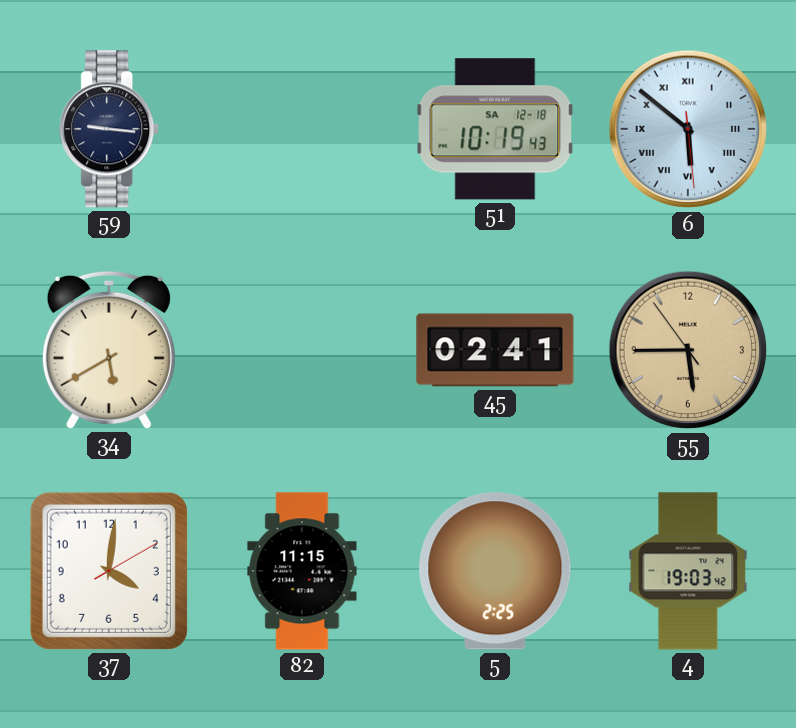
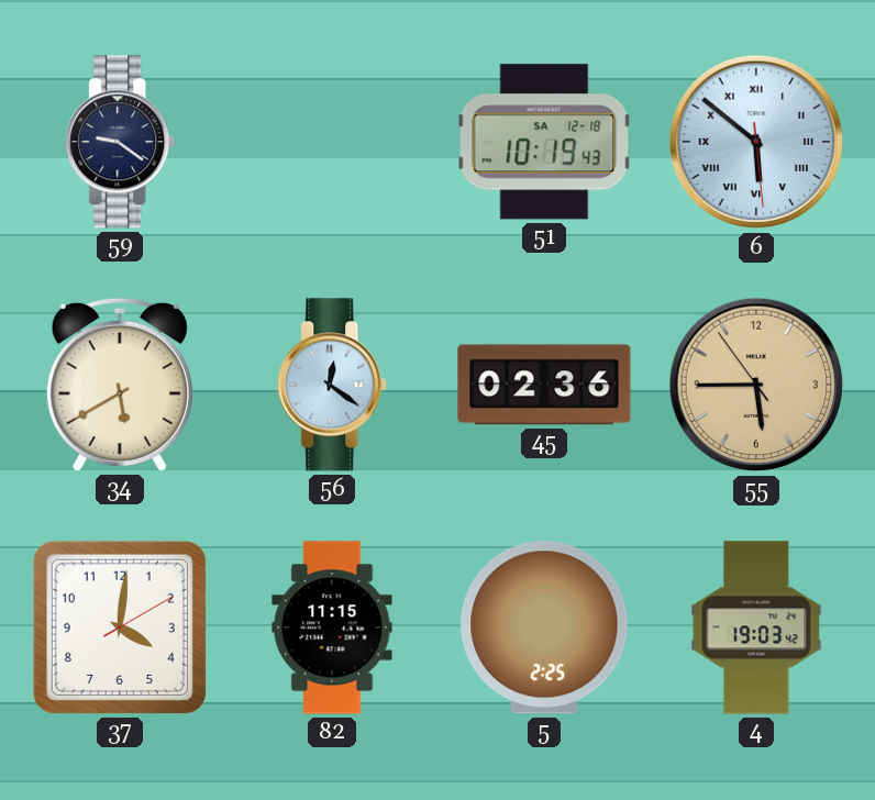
59: 9:16 -> 9:21 (121, 142)
56: none -> 12:21 (333, 385)
45: 02:41 -> 02:36 (544, 385)
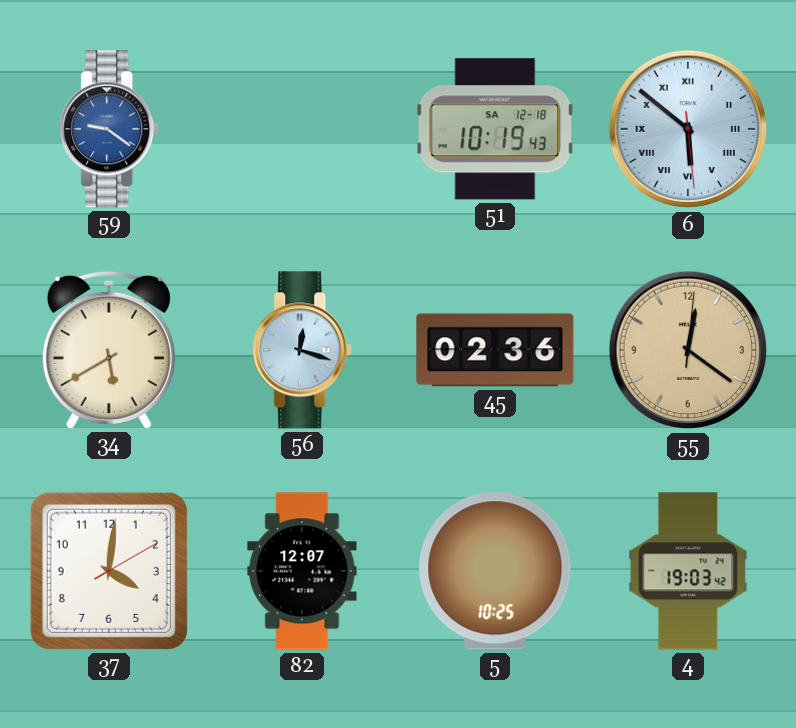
59 dial: navy -> blue (110, 129)
56: 12:21 -> 12:18 (303, 350)
55: 5:44 -> 12:21 (688, 350)
82: 11:15 -> 12:07 (302, 571)
5: 2:25 -> 10:25 (495, 571)
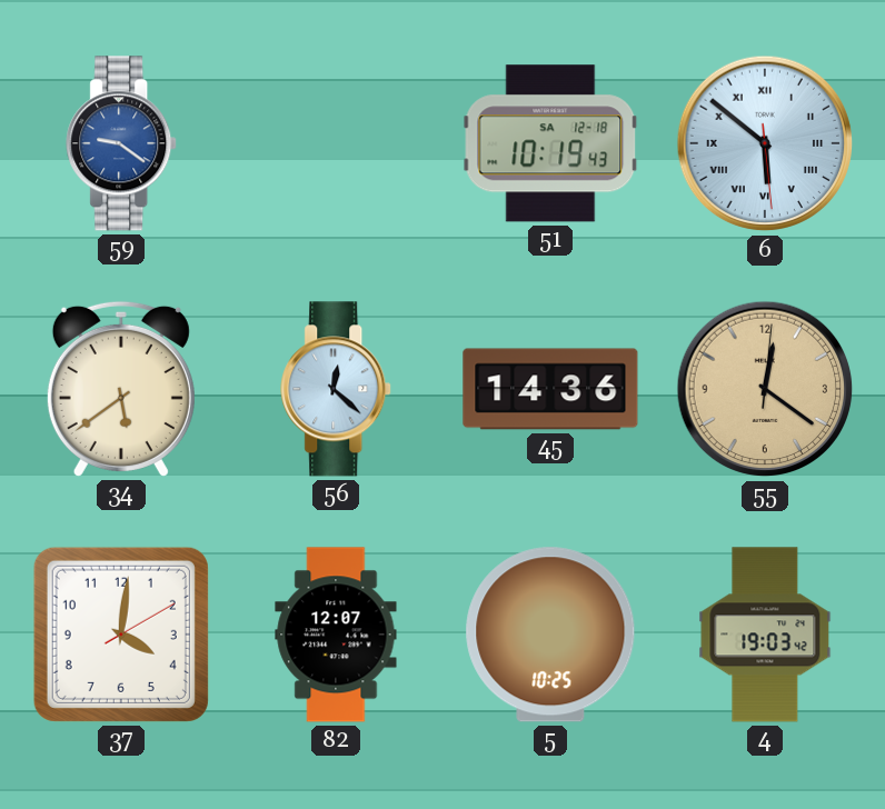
34: 5:40 -> 5:39 (121, 389)
56: 12:18 -> 12:22 (337, 389)
45: 02:36 -> 14:36 (550, 389)
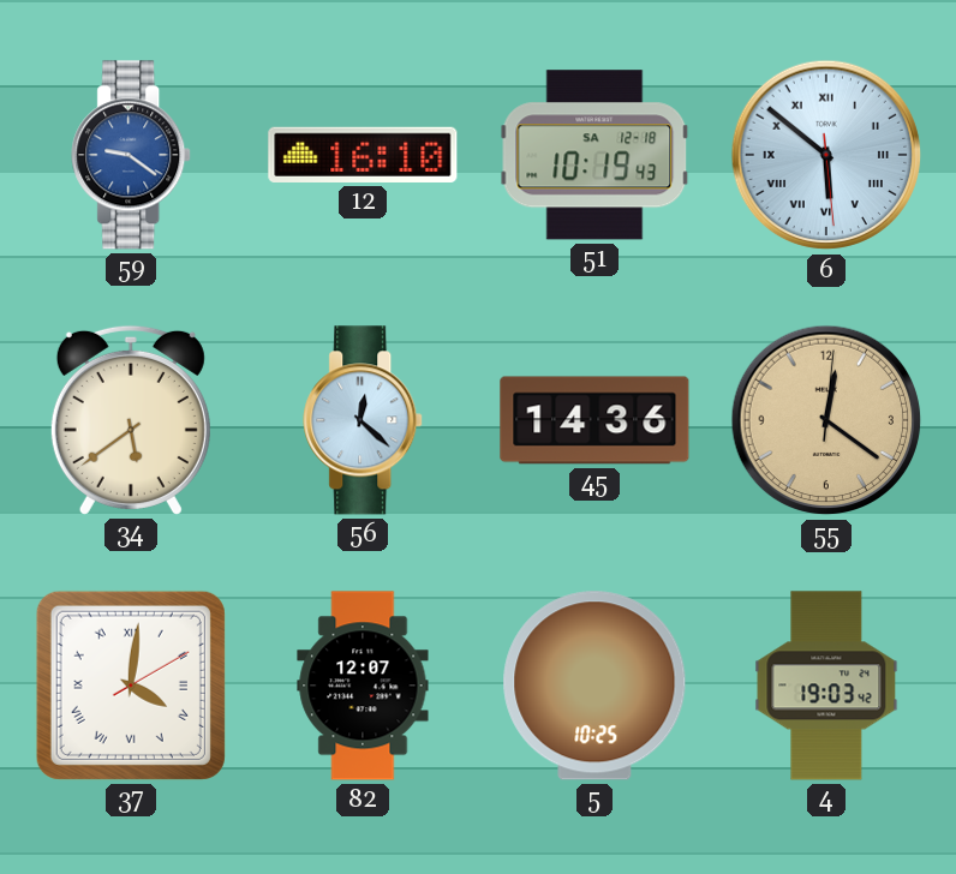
12: none -> 16:10 (363, 155)
37 numerals: Arabic -> Roman (131, 686)
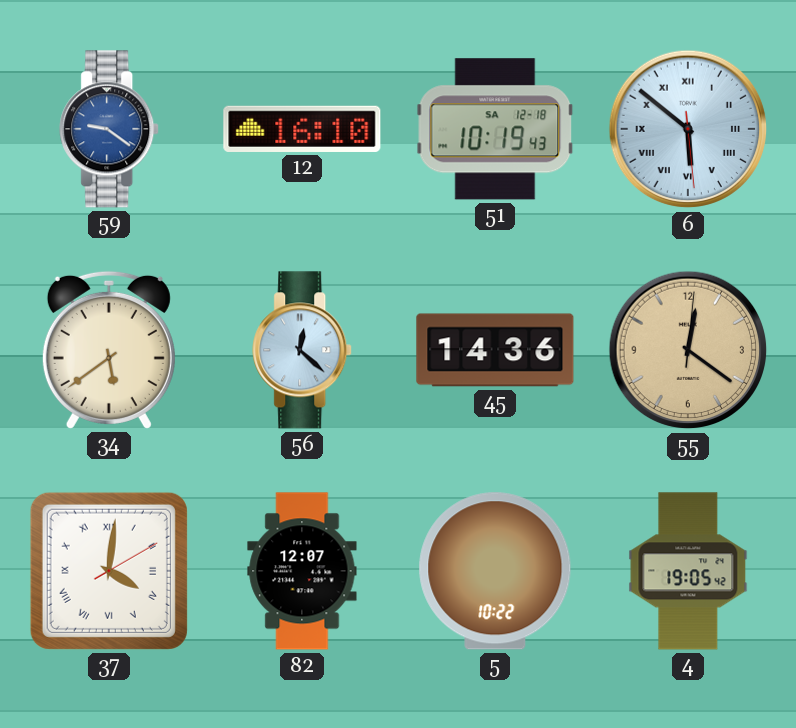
5: 10:25 -> 10:22 (495, 571)
4: 19:03 -> 19:05 (688, 571)
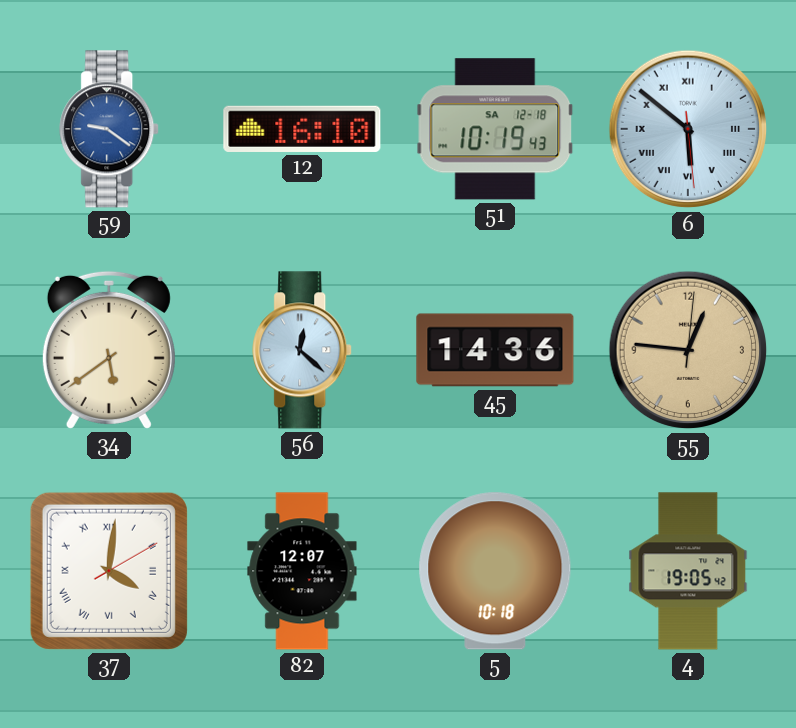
55: 12:21 -> 12:46 (688, 350)
5: 10:22 -> 10:18 (495, 571)
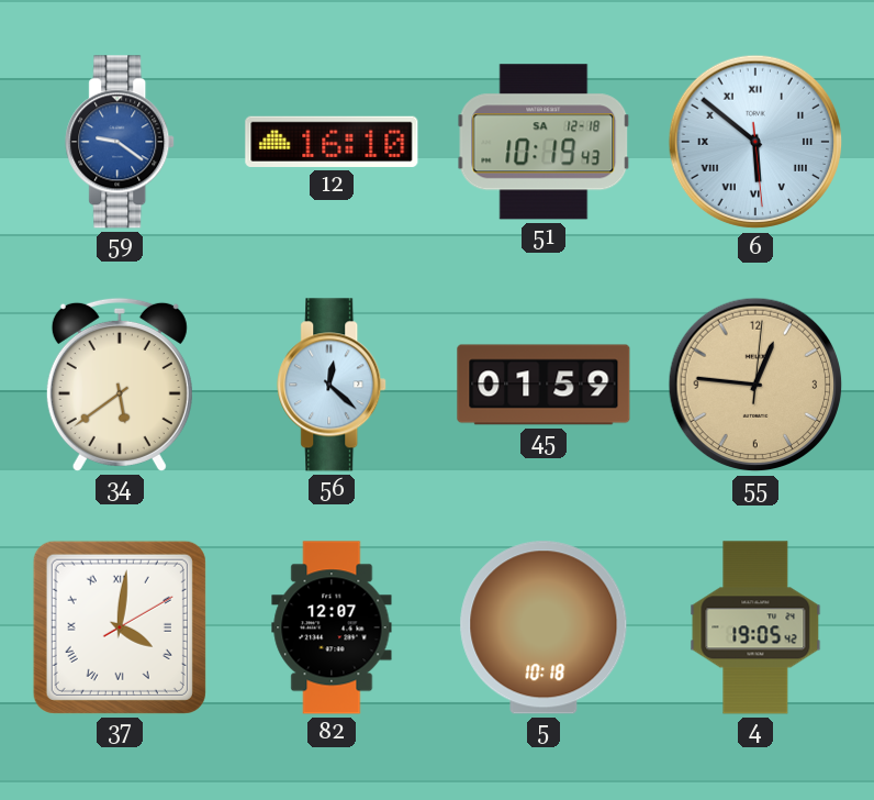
45: 14:36 -> 01:59 (544, 385)
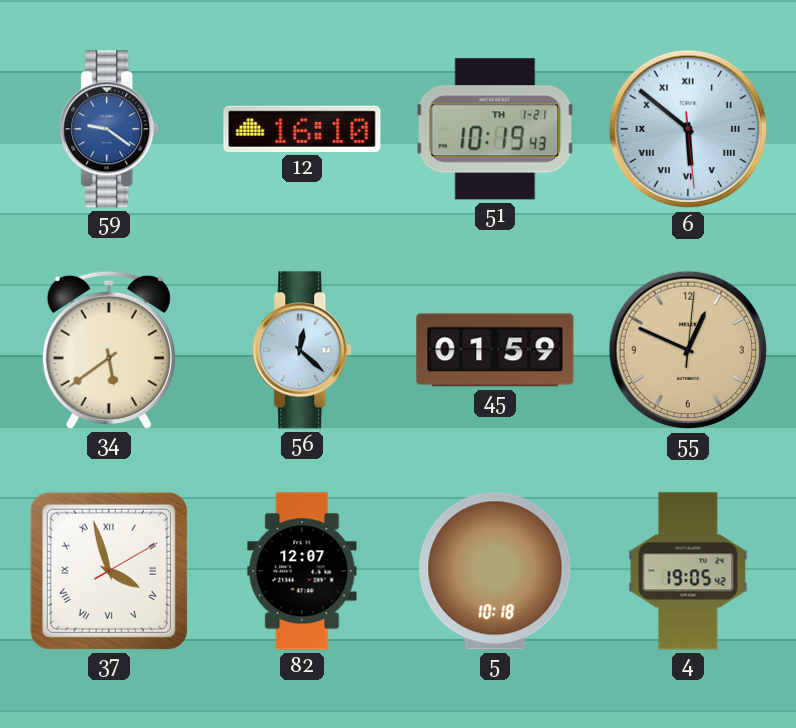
51 date: SA 12-18 -> TH 1-21 (495, 129)
55: 12:46 -> 12:49 (688, 350)
37: 4:01 -> 3:57 (109, 571)
